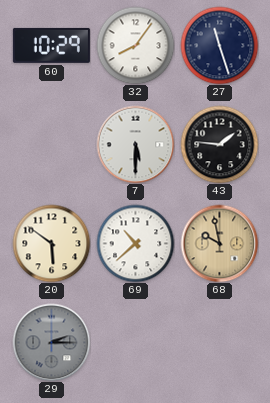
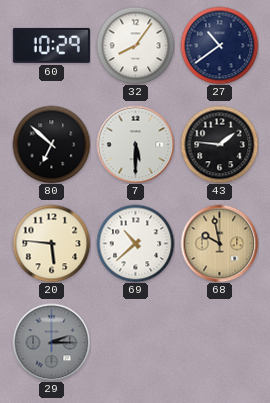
27: 11:27 -> 10:39 (219, 45)
80: none -> 6:52 (51, 144)
20: 5:51 -> 5:46 (51, 243)
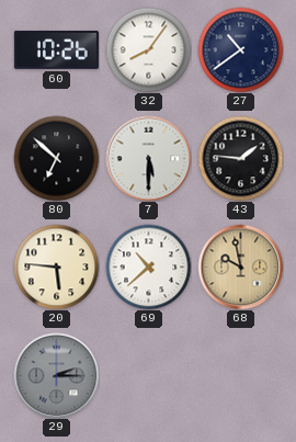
60: 10:29 -> 10:26 (56, 49)
